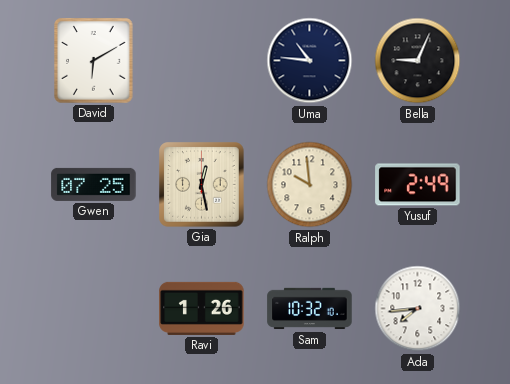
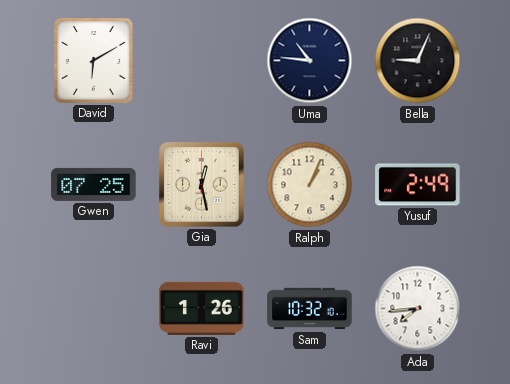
Ralph: 9:59 -> 1:04 (310, 185)
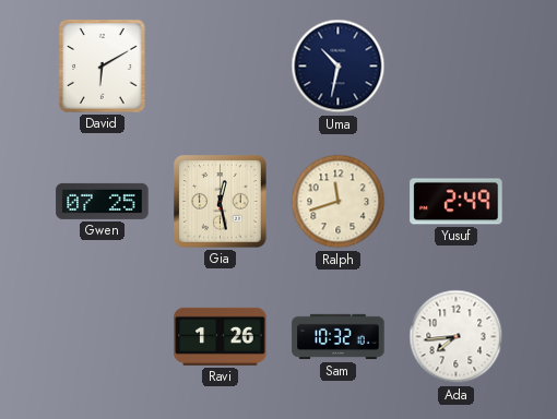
Uma: 10:46 -> 10:32 (339, 67)
Bella: 9:04 -> none (418, 61)
Ralph: 1:04 -> 11:42 (339, 202)
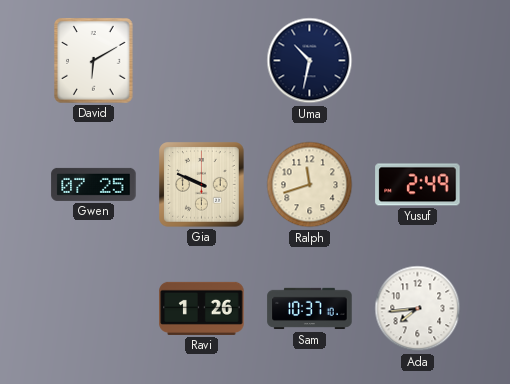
Gia: 12:28 -> 9:49 (202, 185)
Sam: 10:32 -> 10:37 (310, 309)
